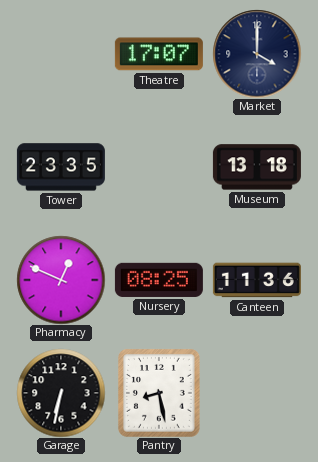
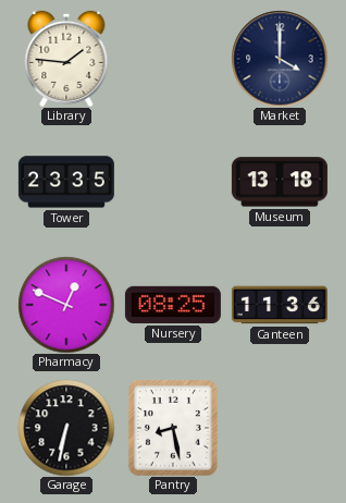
Library: none -> 1:46 (66, 58)
Theatre: 17:07 -> none (159, 54)
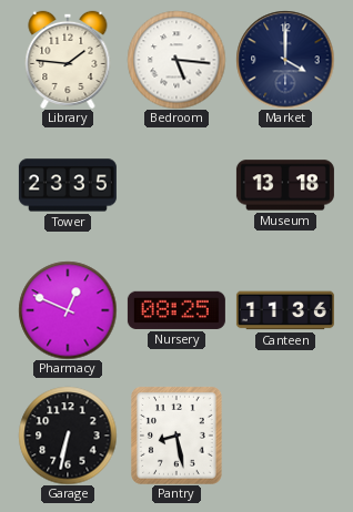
Bedroom: none -> 5:16 (176, 60)
